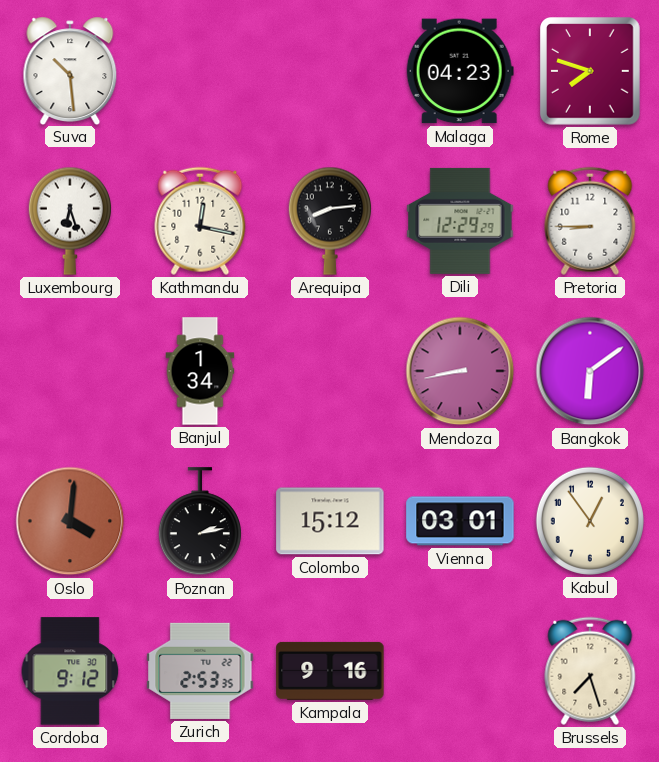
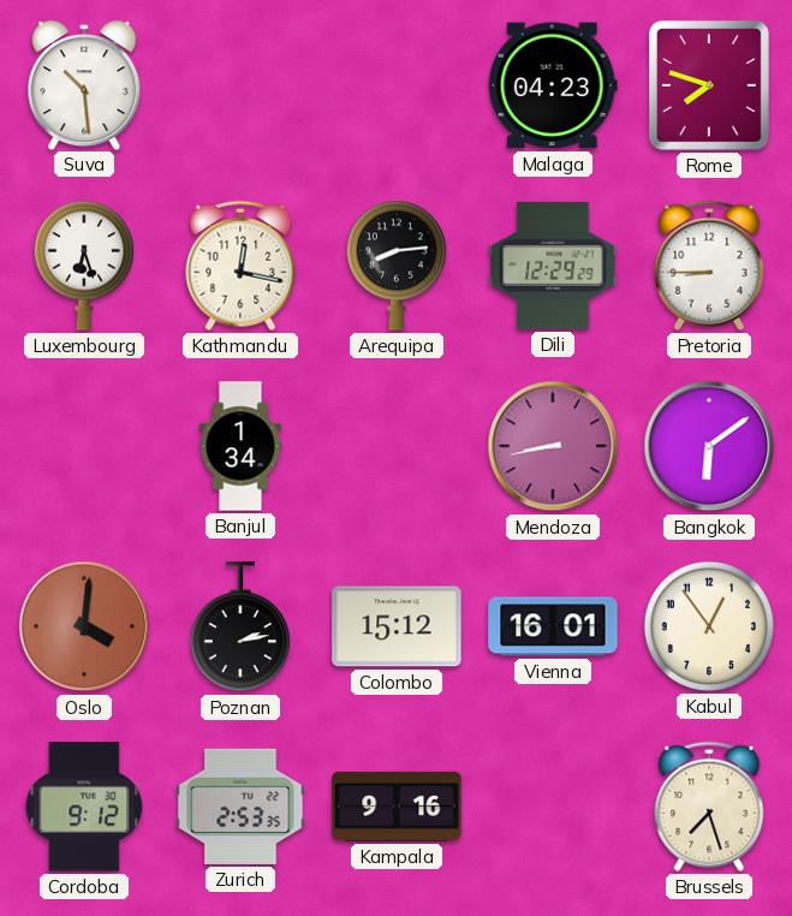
Vienna: 03:01 -> 16:01 (553, 626)
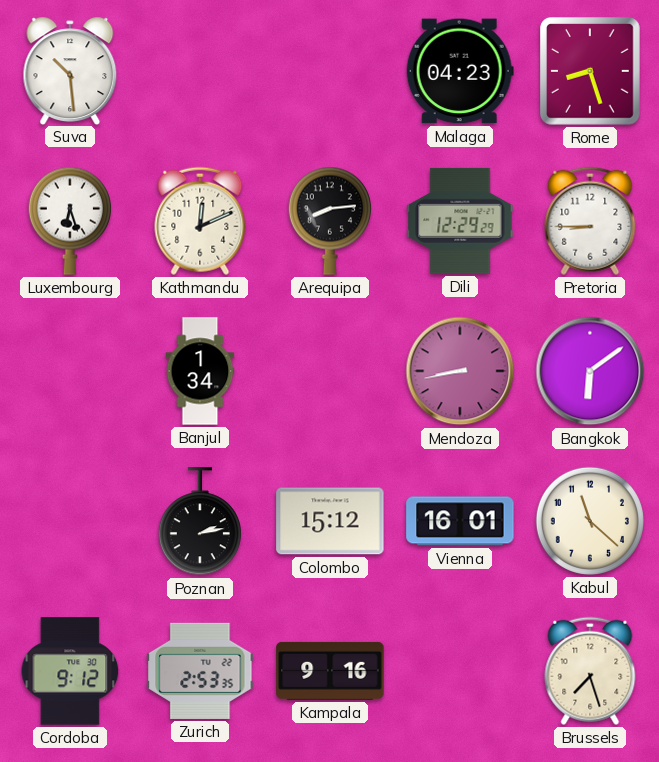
Rome: 7:48 -> 8:27 (591, 72)
Kathmandu: 12:17 -> 12:11 (200, 221)
Oslo: 4:01 -> none (84, 626)
Kabul: 12:54 -> 11:22 (590, 521)
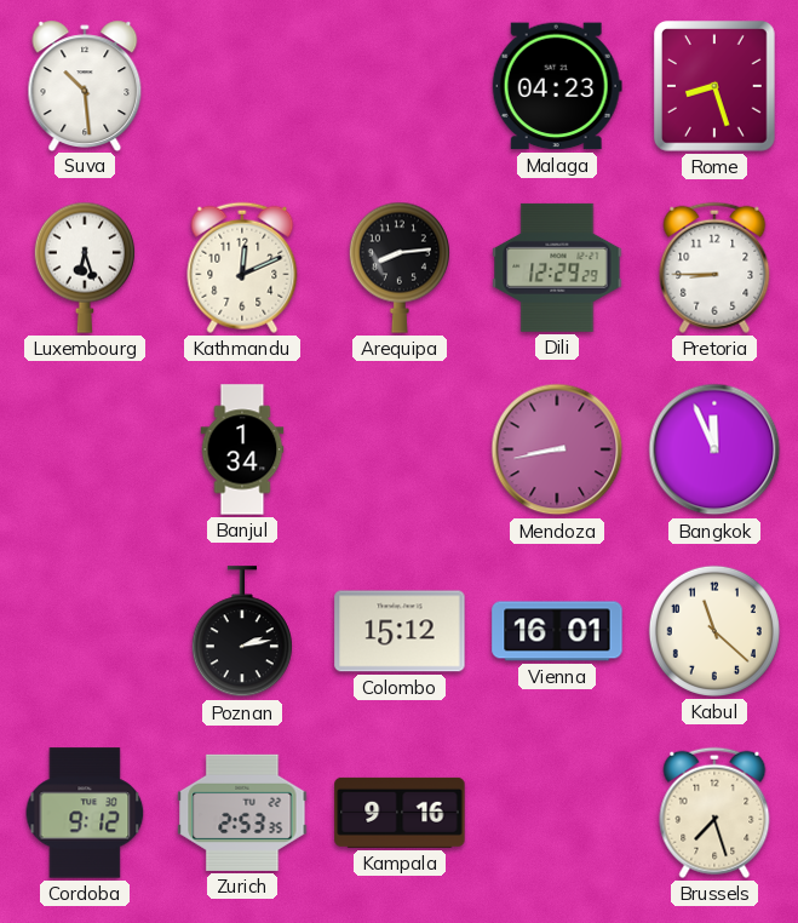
Bangkok: 6:09 -> 11:56 (714, 449)
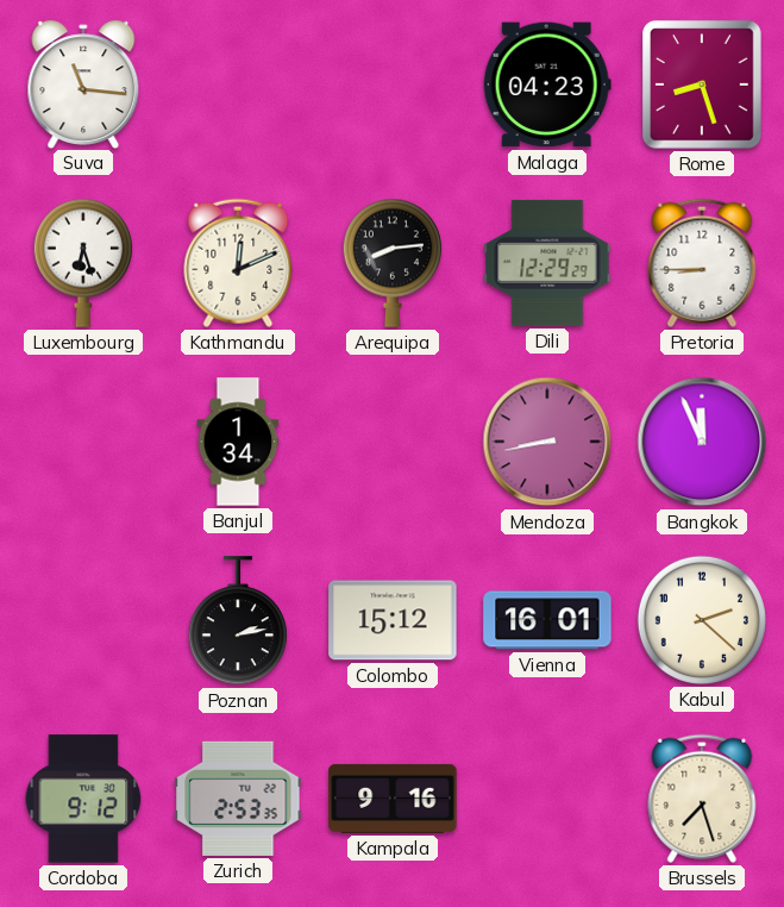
Suva: 10:29 -> 11:16 (83, 83)
Kabul: 11:22 -> 2:22 (702, 620)
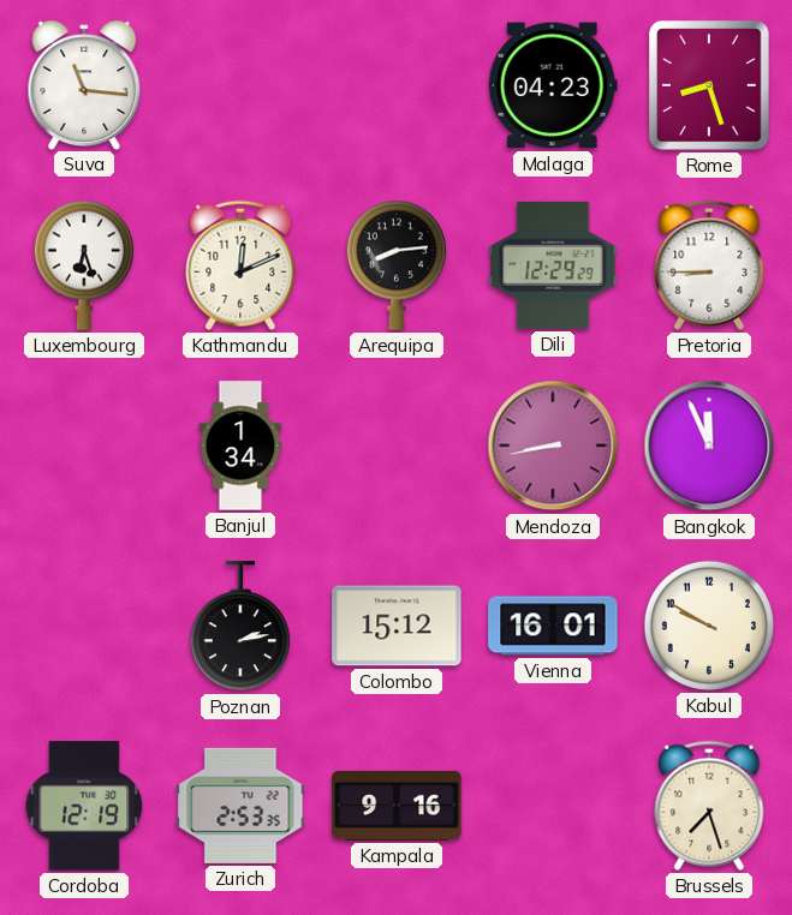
Kabul: 2:22 -> 9:50 (709, 626)
Cordoba: 9:12 -> 12:19 (84, 806)
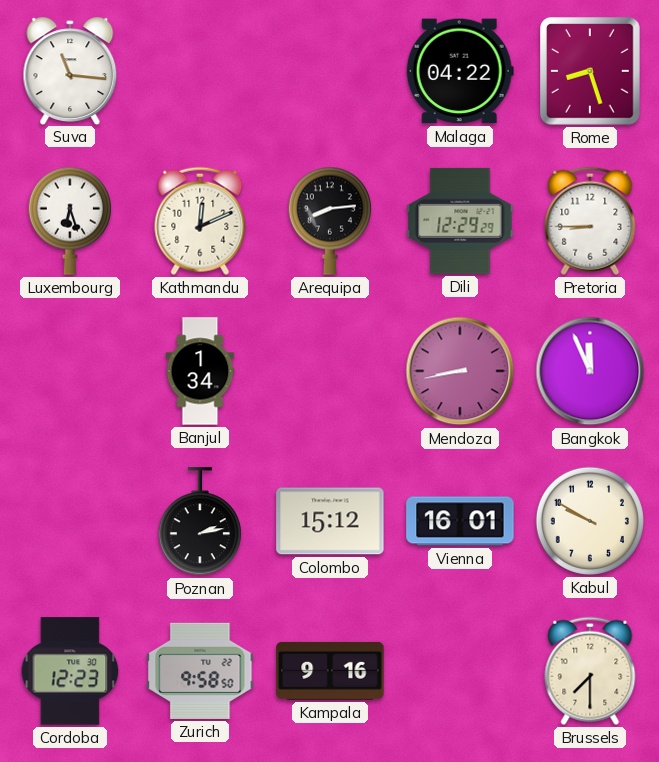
Malaga: 04:23 -> 04:22 (460, 71)
Cordoba: 12:19 -> 12:23 (70, 671)
Zurich: 2:53 -> 9:58 (200, 671)
Brussels: 7:27 -> 7:30 (590, 671)
